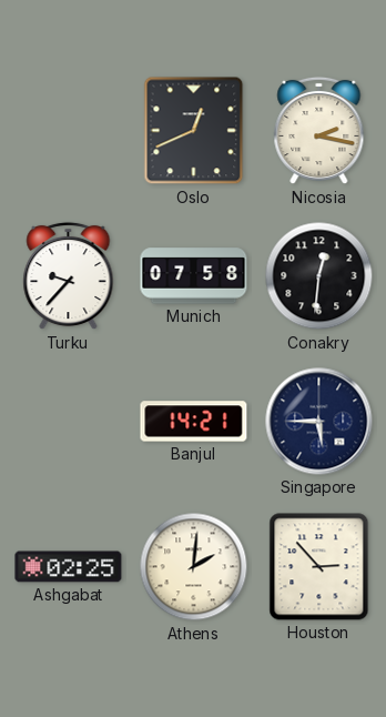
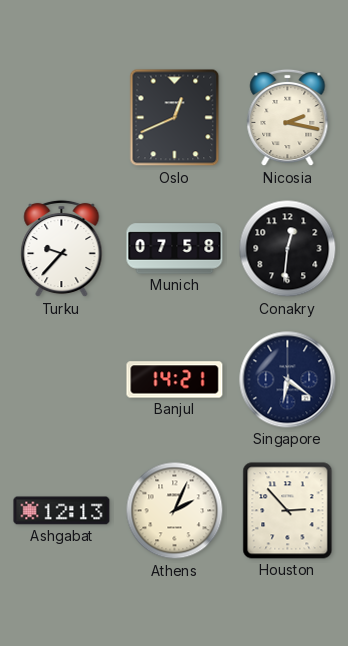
Singapore: 5:45 -> 6:21 (288, 380)
Ashgabat: 02:25 -> 12:13 (62, 511)
Athens: 2:01 -> 2:04 (175, 511)
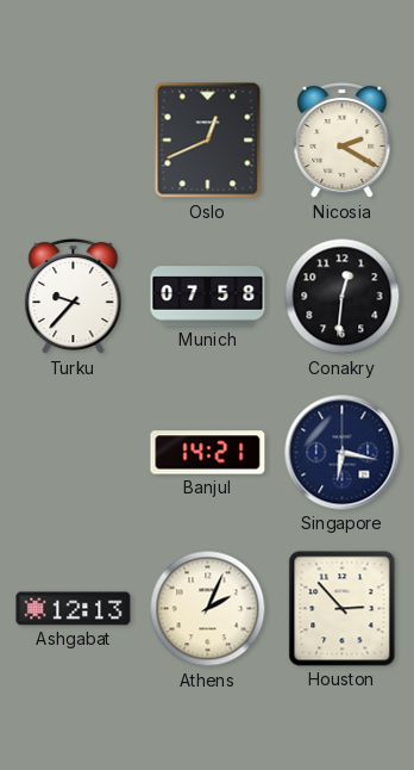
Nicosia: 2:17 -> 2:20 (343, 141)
Singapore: 6:21 -> 6:17 (343, 453)
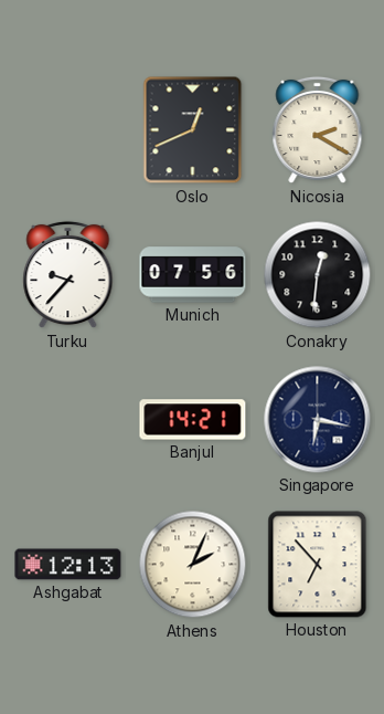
Munich: 07:58 -> 07:56 (193, 275)
Houston: 2:53 -> 6:53 (318, 565)
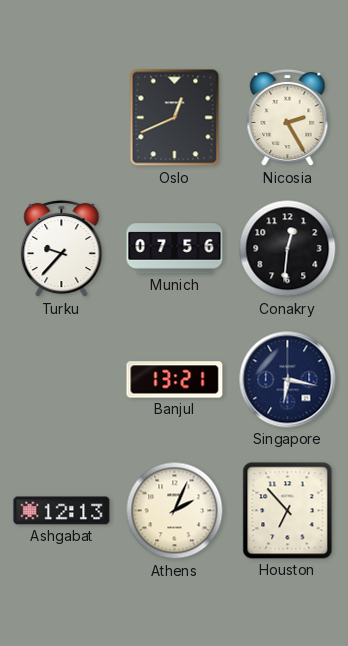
Nicosia: 2:20 -> 2:25 (288, 118)
Banjul: 14:21 -> 13:21 (175, 380)
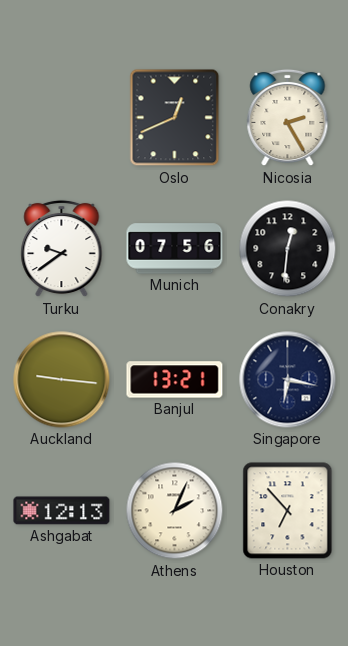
Turku: 9:37 -> 9:39 (62, 249)
Auckland: none -> 9:16 (62, 380)
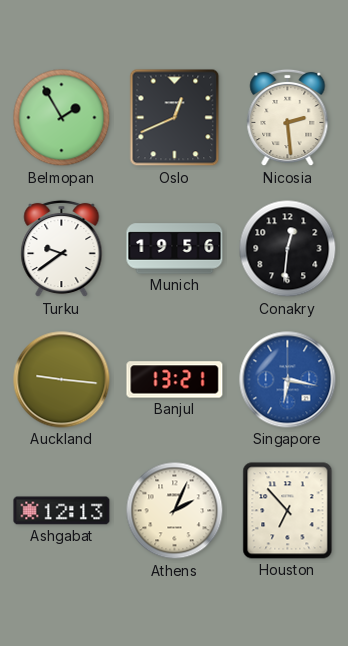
Belmopan: none -> 1:55 (62, 118)
Nicosia: 2:25 -> 2:29 (288, 118)
Munich: 07:56 -> 19:56 (175, 249)
Singapore dial: navy -> blue (288, 380)
